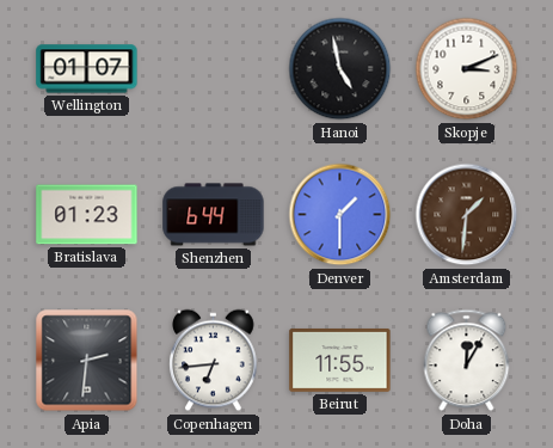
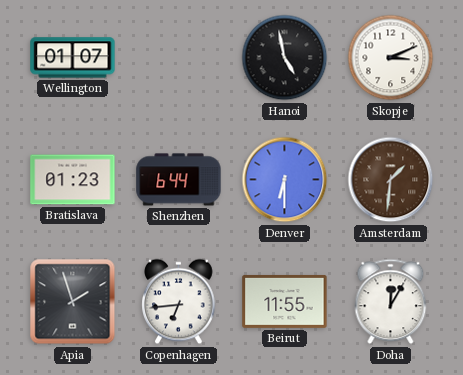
Denver: 1:30 -> 6:30 (285, 180)
Apia: 2:31 -> 1:57 (73, 302)
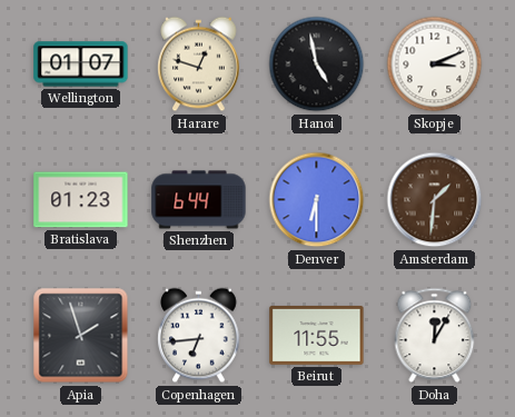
Harare: none -> 12:48 (199, 64)
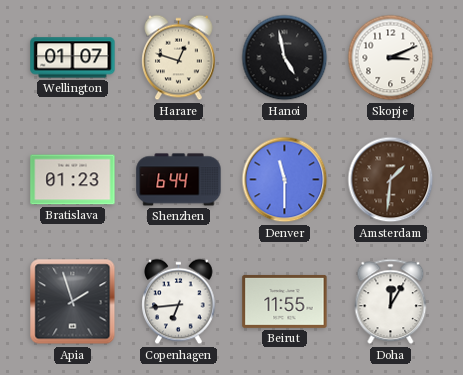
Denver: 6:30 -> 11:30 (285, 180)
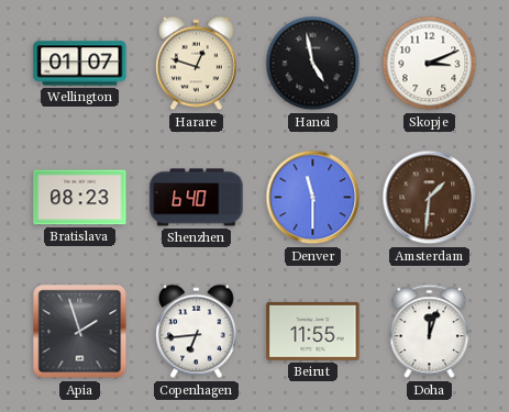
Bratislava: 01:23 -> 08:23 (80, 198)
Shenzhen: 6:44 -> 6:40 (197, 198)
Doha: 12:05 -> 12:03 (430, 332)
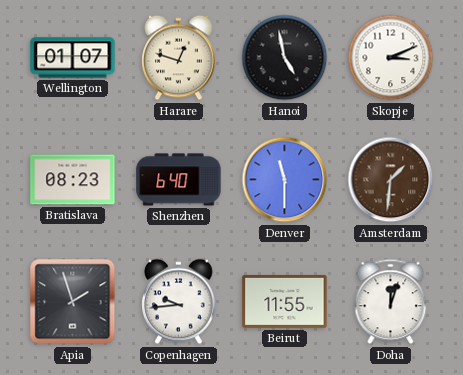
Copenhagen: 6:44 -> 9:44 (179, 302)
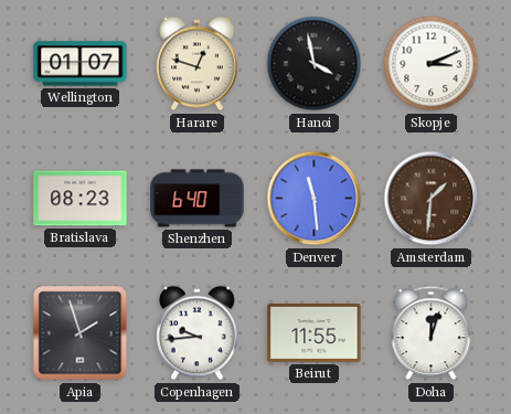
Hanoi: 4:58 -> 3:58 (315, 64)
Denver: 11:30 -> 11:29 (315, 199)
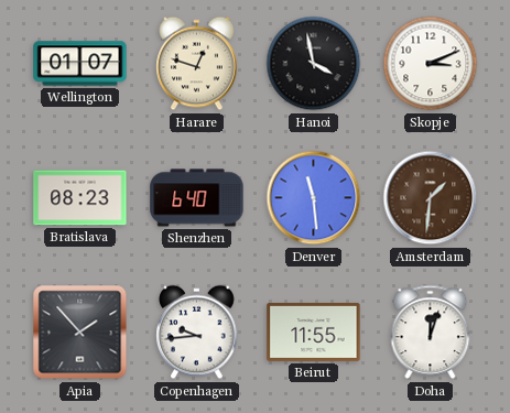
Apia: 1:57 -> 1:53 (80, 333)
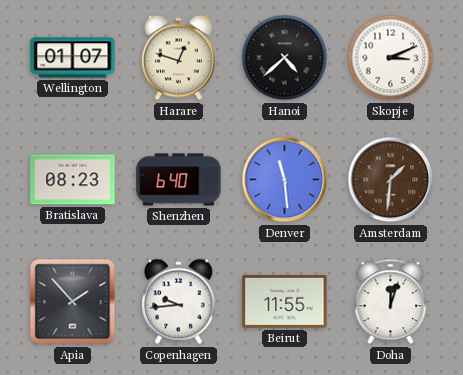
Hanoi: 3:58 -> 4:38 (285, 58)
